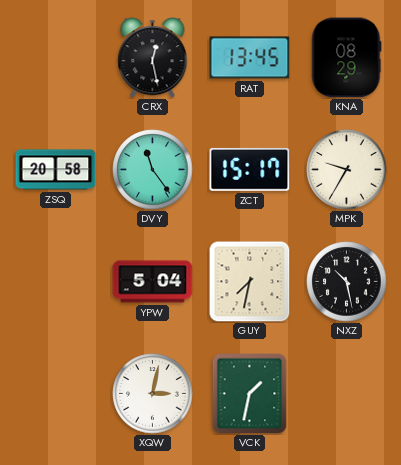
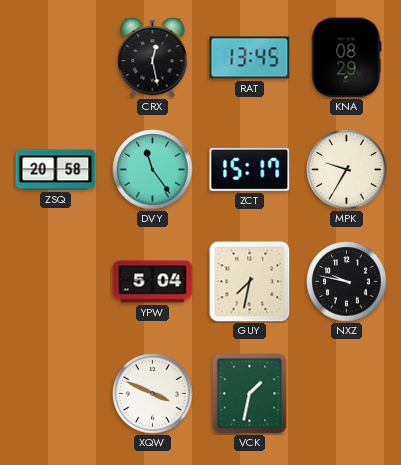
NXZ: 10:28 -> 9:47 (347, 282)
XQW: 3:02 -> 3:49 (153, 394)
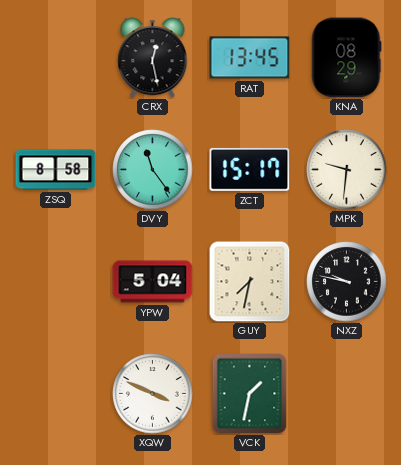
ZSQ: 20:58 -> 8:58 (56, 170)
MPK: 9:35 -> 9:31 (347, 170)
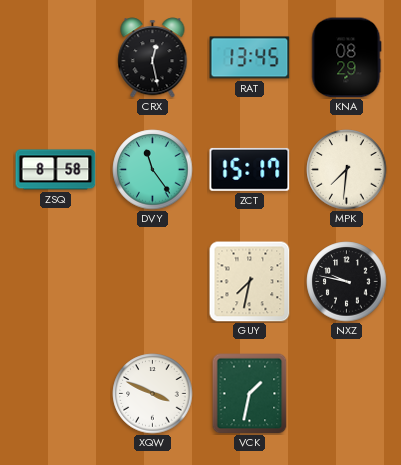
MPK: 9:31 -> 7:31 (347, 170)
YPW: 5:04 -> none (153, 282)
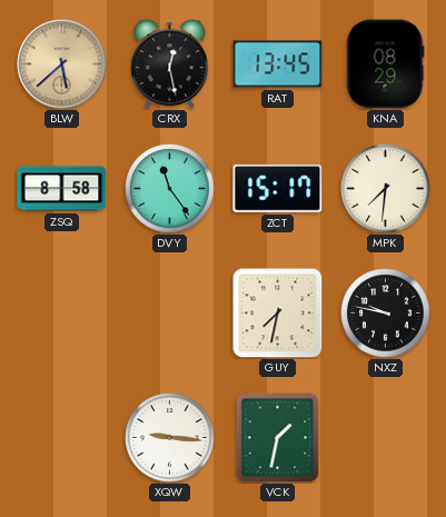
BLW: none -> 5:38 (62, 64)
XQW: 3:49 -> 9:16 (170, 438)
